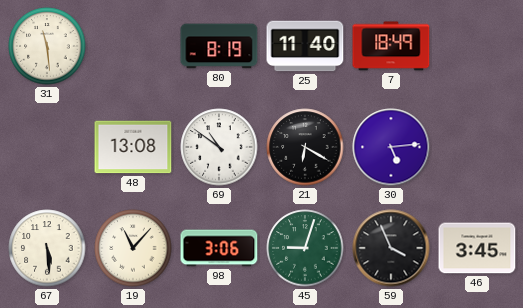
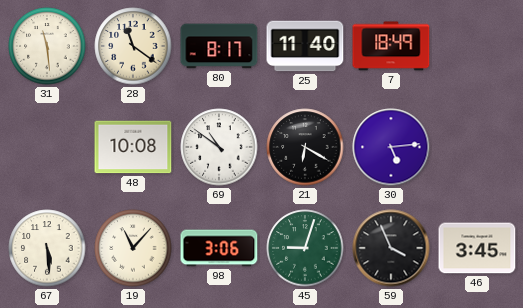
28: none -> 11:21 (133, 46)
80: 8:19 -> 8:17 (219, 46)
48: 13:08 -> 10:08 (133, 147)
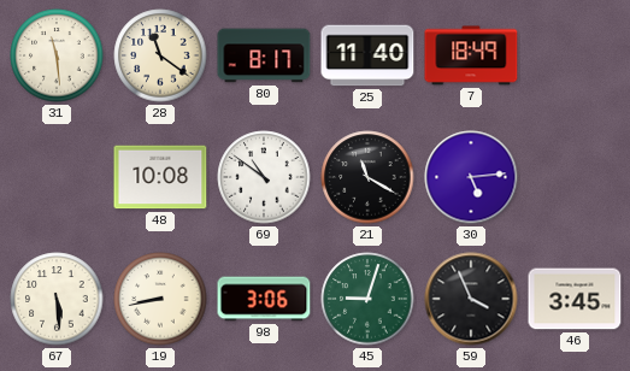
21: 6:20 -> 11:20 (367, 177)
19: 11:07 -> 8:43 (160, 299)
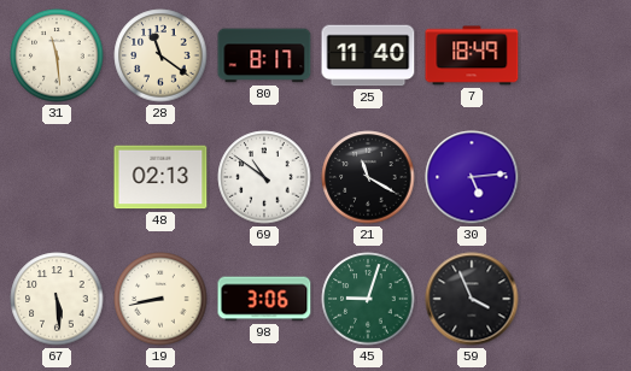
48: 10:08 -> 02:13 (160, 177)
46: 3:45 -> none (575, 299)
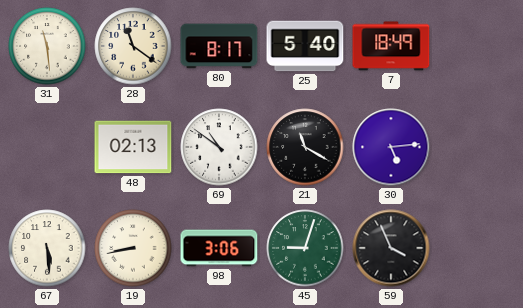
25: 11:40 -> 5:40 (305, 46)
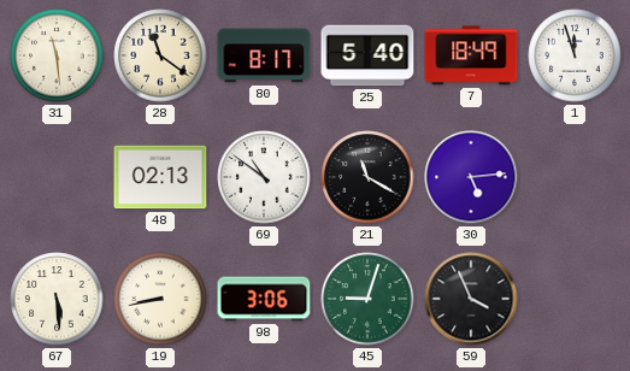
1: none -> 11:57 (575, 55)
